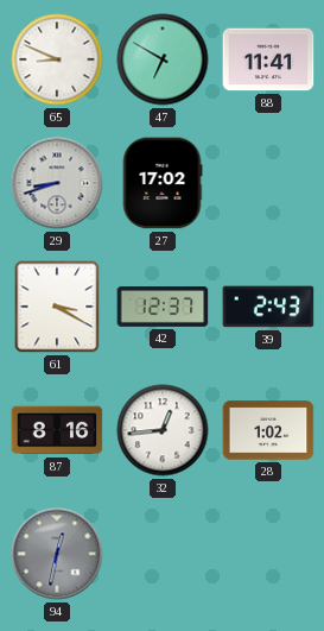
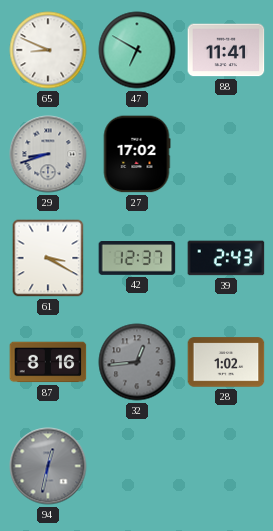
32 dial: white -> grey (137, 362)
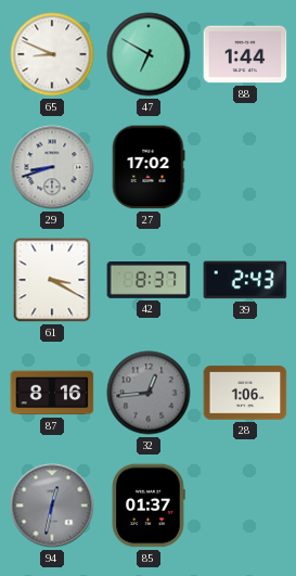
88: 11:41 -> 1:44 (245, 54)
42: 12:37 -> 8:37 (149, 281)
28: 1:02 -> 1:06 (245, 393)
85: none -> 01:37 (149, 505)
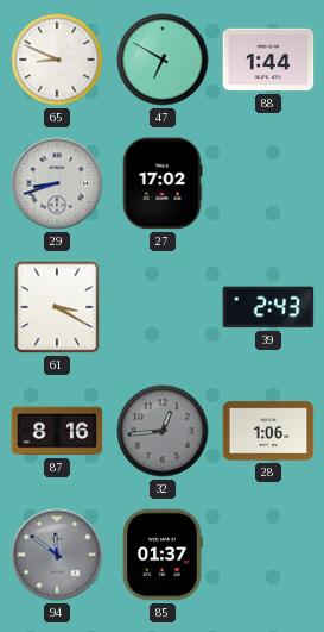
42: 8:37 -> none (149, 281)
94: 12:32 -> 11:51 (57, 555)
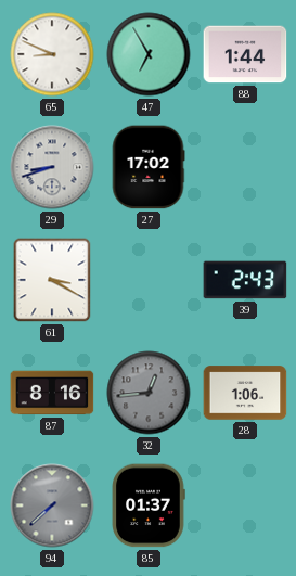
47: 6:50 -> 6:55 (149, 54)
94: 11:51 -> 7:38 (52, 505)
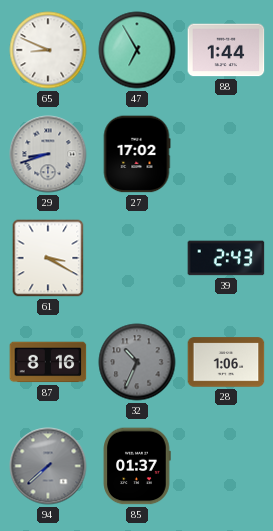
32: 12:44 -> 10:34 (137, 362)
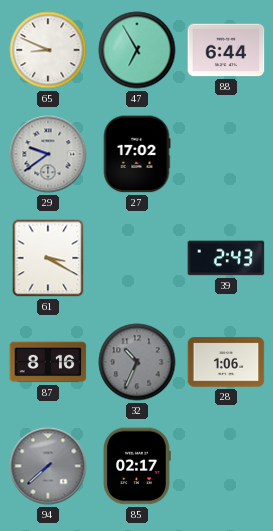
88: 1:44 -> 6:44 (226, 50)
29: 8:42 -> 9:39 (48, 154)
85: 01:37 -> 02:17 (137, 466)
